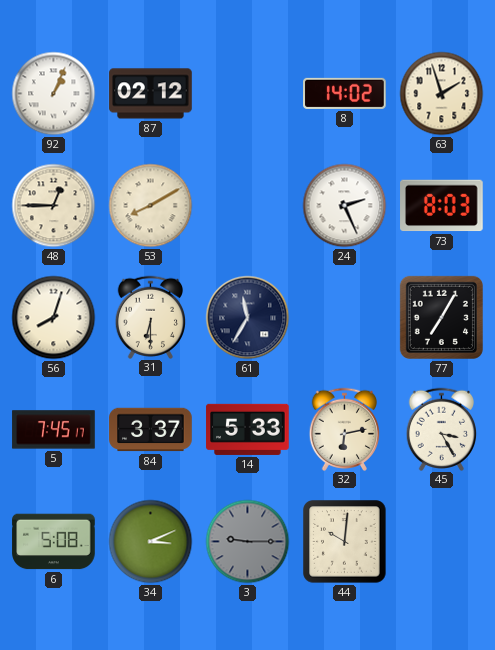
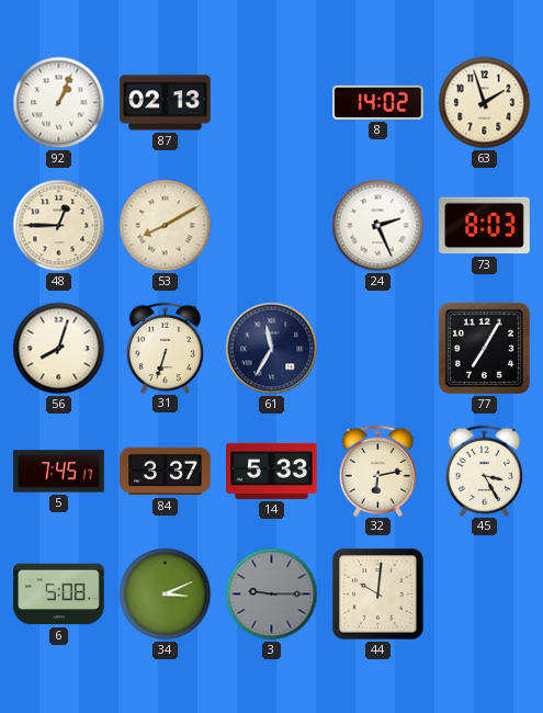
87: 02:12 -> 02:13 (166, 103)
31: 6:30 -> 6:33 (166, 348)
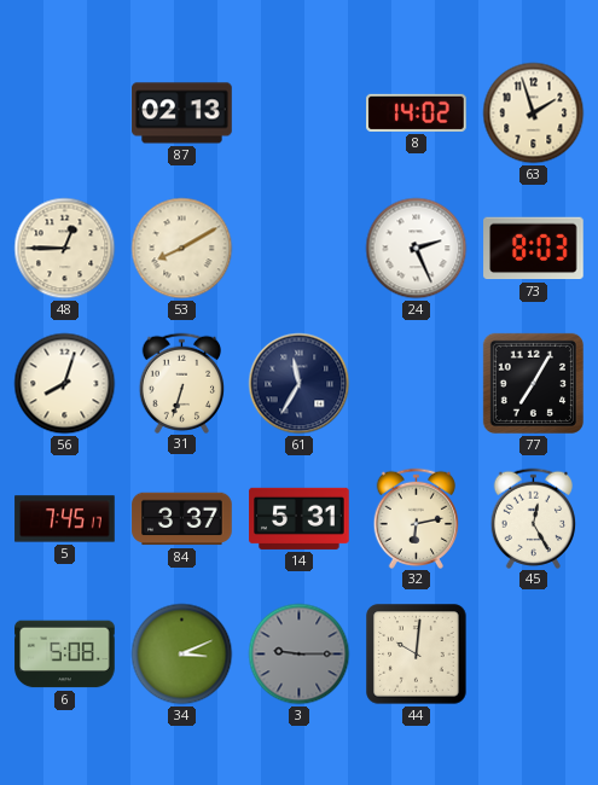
92: 1:04 -> none (59, 103)
14: 5:33 -> 5:31 (300, 518)
45: 3:25 -> 12:25 (534, 518)
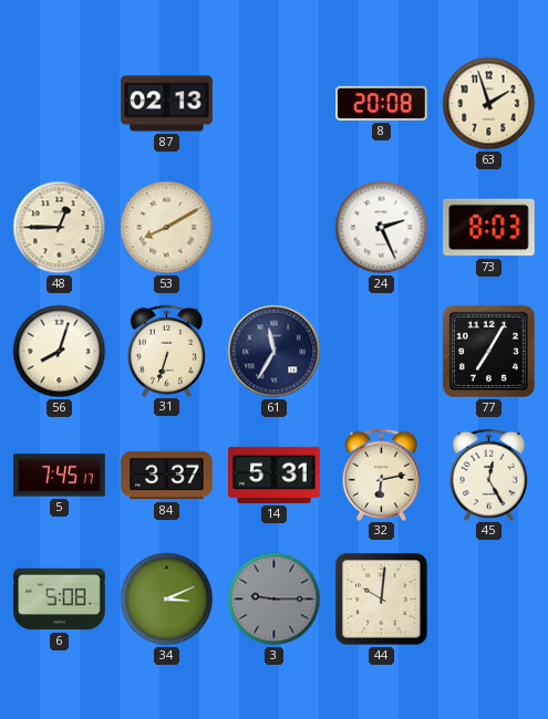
8: 14:02 -> 20:08 (382, 103)
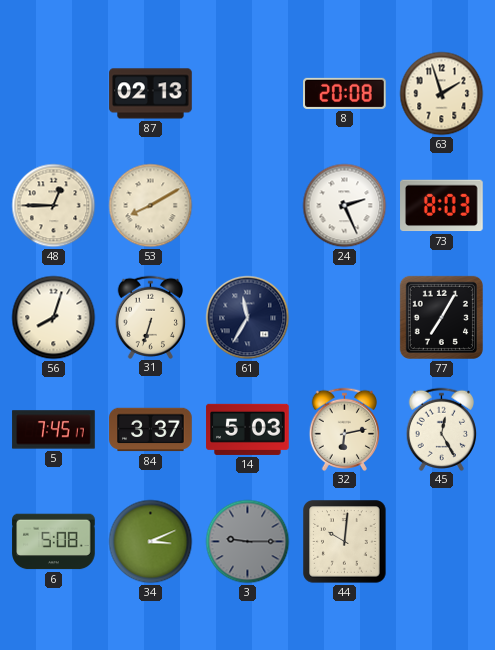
14: 5:31 -> 5:03 (248, 429)
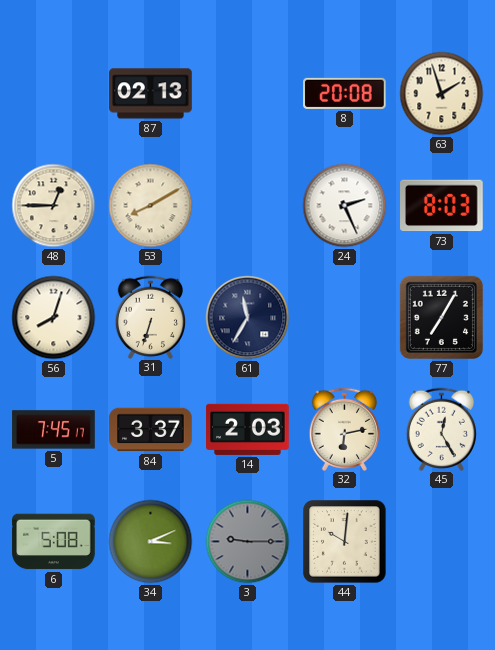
14: 5:03 -> 2:03 (248, 429)
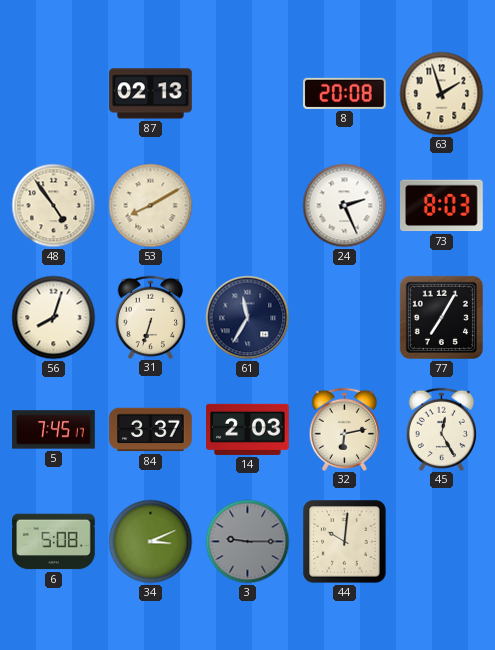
48: 12:45 -> 4:54 (54, 206)
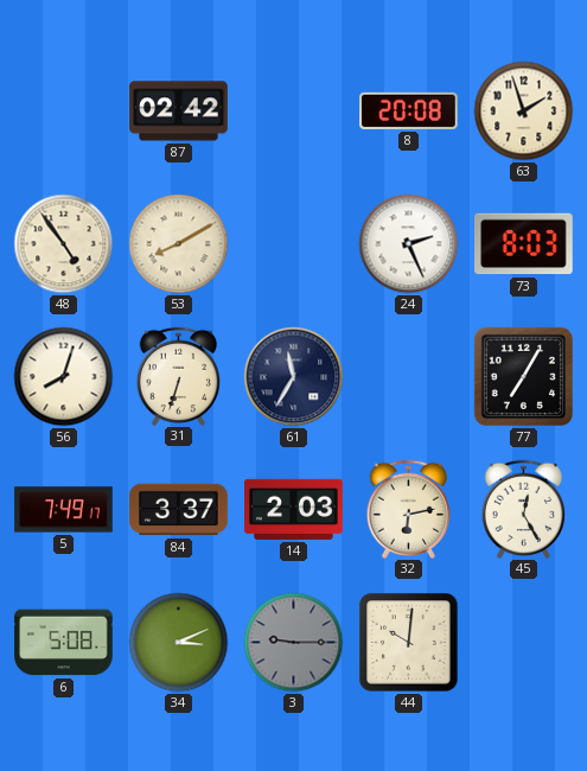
87: 02:13 -> 02:42 (179, 111)
5: 7:45 -> 7:49 (64, 510)
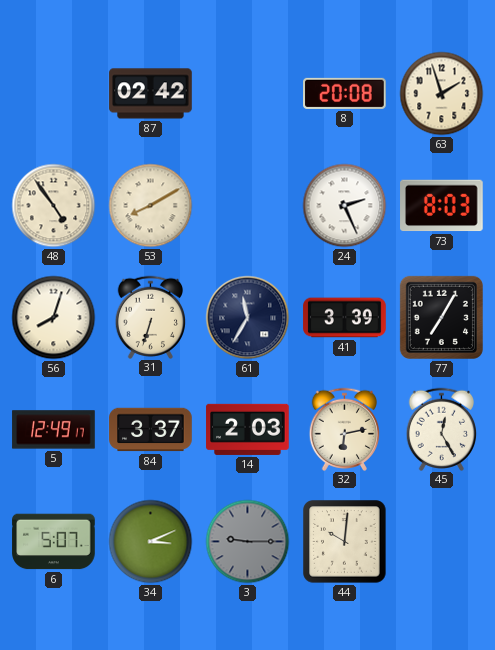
41: none -> 3:39 (345, 318)
5: 7:49 -> 12:49 (54, 430)
6: 5:08 -> 5:07 (54, 542)
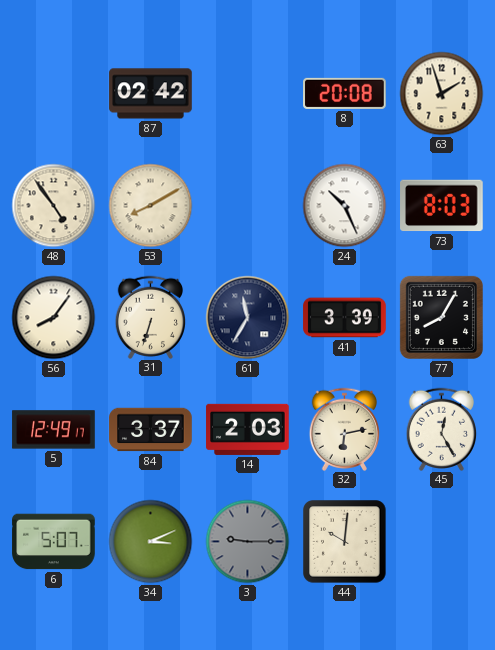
24: 2:26 -> 10:26 (345, 206)
56: 8:03 -> 8:06 (54, 318)
77: 7:05 -> 8:05 (441, 317)
